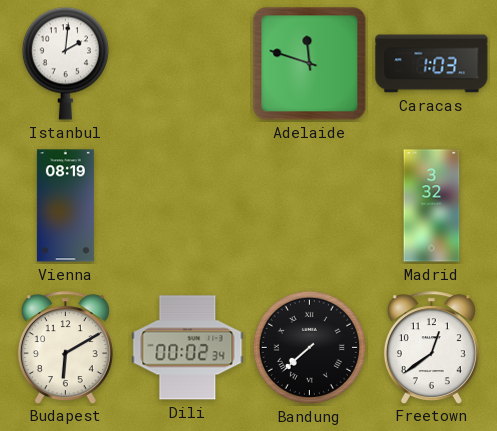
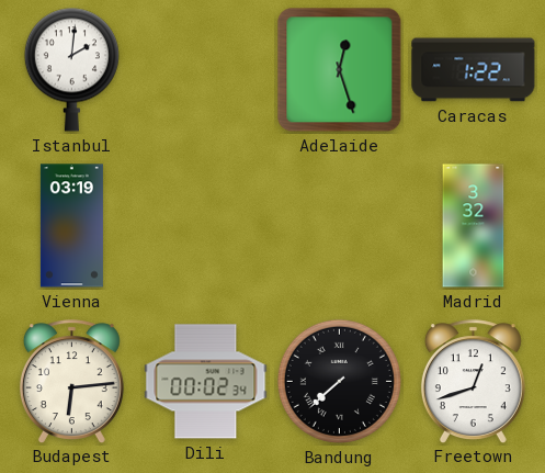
Adelaide: 11:48 -> 12:27 (340, 70)
Caracas: 1:03 -> 1:22 (474, 70)
Vienna: 08:19 -> 03:19 (71, 226)
Budapest: 6:10 -> 6:14 (71, 381)
Freetown: 12:39 -> 12:42 (473, 381)
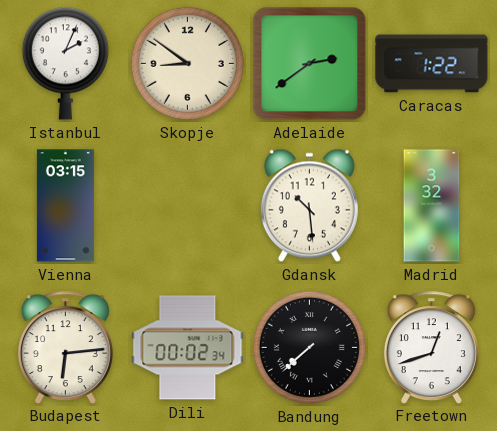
Istanbul: 2:01 -> 2:04 (65, 63)
Skopje: none -> 8:51 (187, 63)
Adelaide: 12:27 -> 2:39 (310, 64)
Vienna: 03:19 -> 03:15 (65, 206)
Gdansk: none -> 10:29 (309, 206)
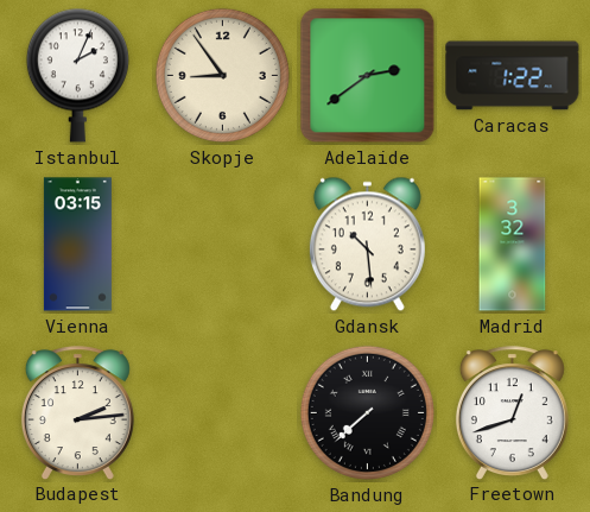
Skopje: 8:51 -> 8:54 (222, 75)
Budapest: 6:14 -> 2:14 (77, 412)
Dili: 00:02 -> none (188, 348)
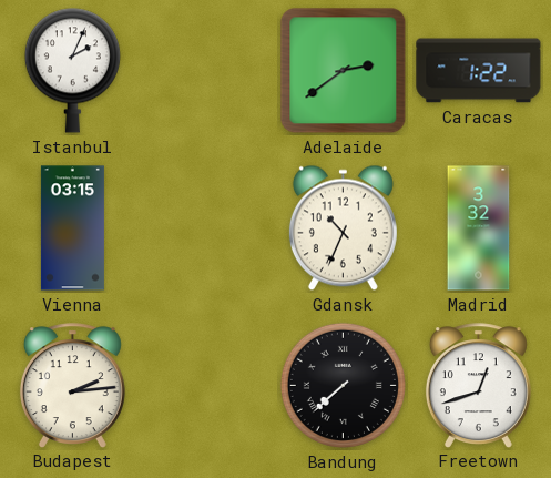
Skopje: 8:54 -> none (222, 75)
Gdansk: 10:29 -> 10:34 (343, 228)
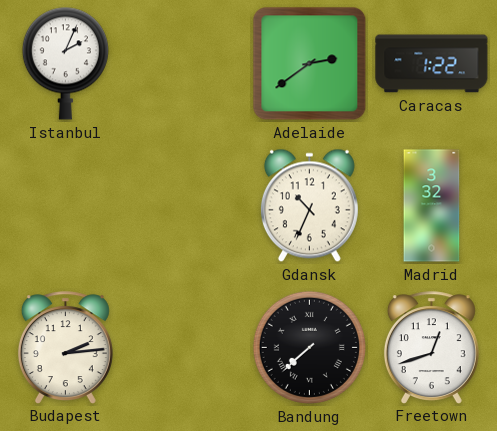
Vienna: 03:15 -> none (72, 228)
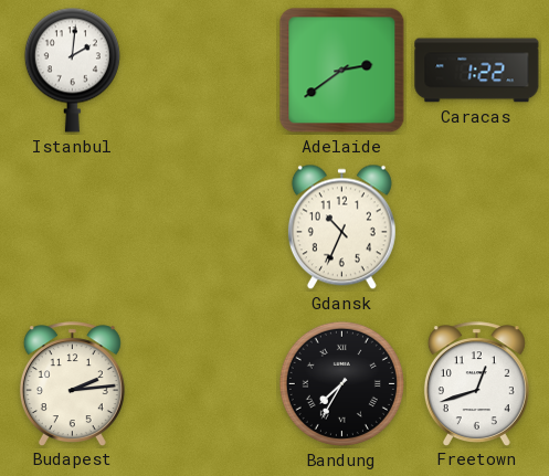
Istanbul: 2:04 -> 2:01 (72, 70)
Madrid: 3:32 -> none (432, 206)
Bandung: 7:38 -> 7:35 (341, 383)
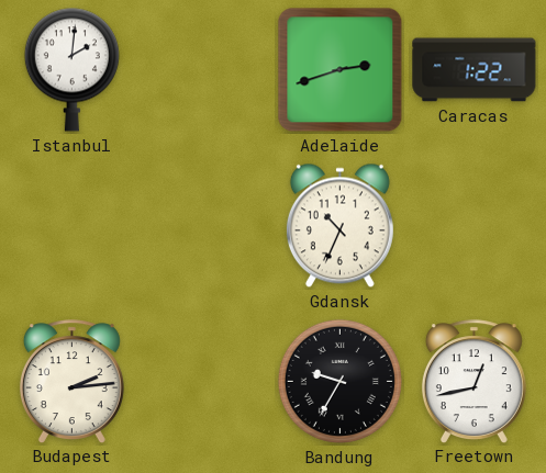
Adelaide: 2:39 -> 2:42 (341, 70)
Bandung: 7:35 -> 9:35 (339, 381)
Freetown: 12:42 -> 12:43 (473, 381)
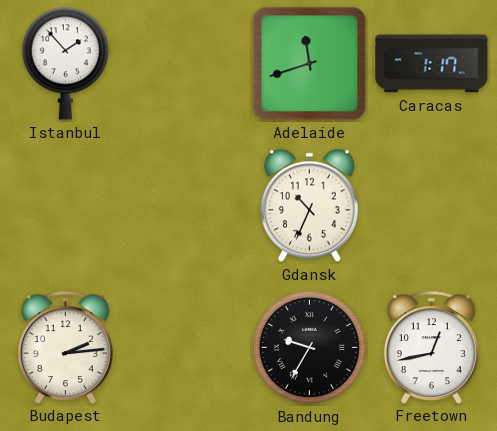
Istanbul: 2:01 -> 1:53 (65, 63)
Adelaide: 2:42 -> 11:42 (310, 64)
Caracas: 1:22 -> 1:17 (432, 64)
